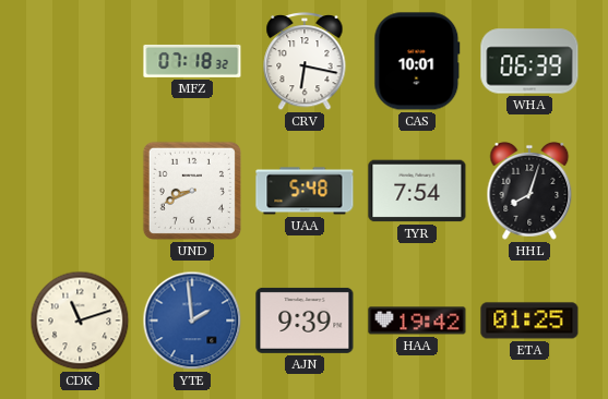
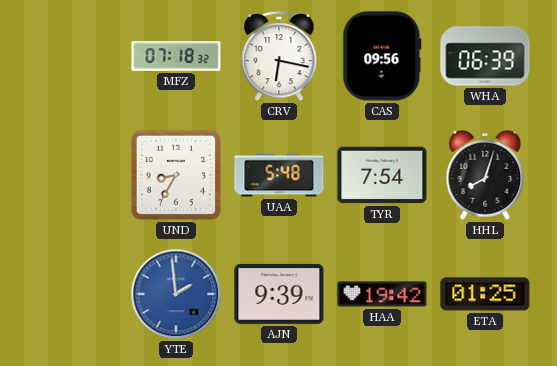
CAS: 10:01 -> 09:56 (382, 56)
UND: 8:41 -> 8:35 (176, 175)
CDK: 11:12 -> none (80, 321)
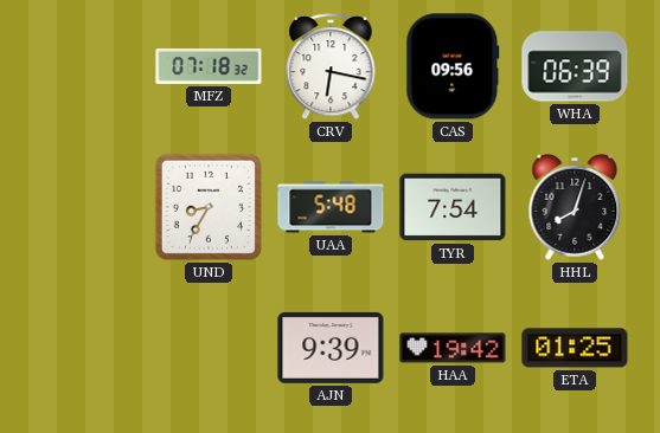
YTE: 1:59 -> none (176, 294)
